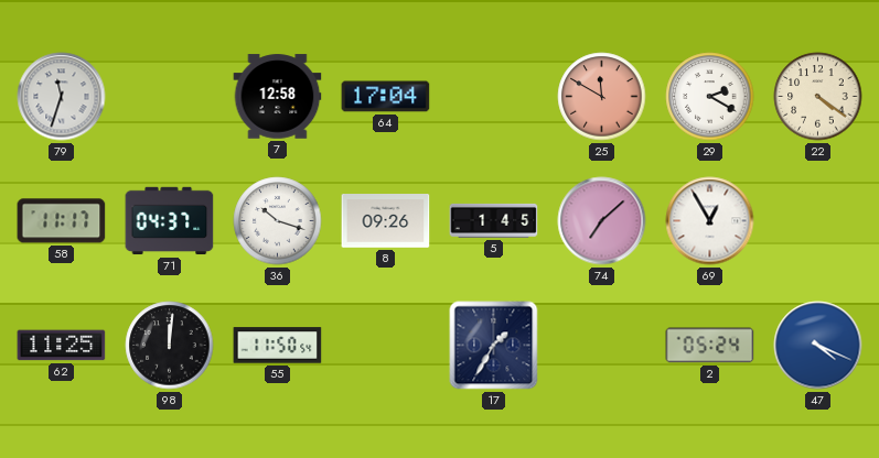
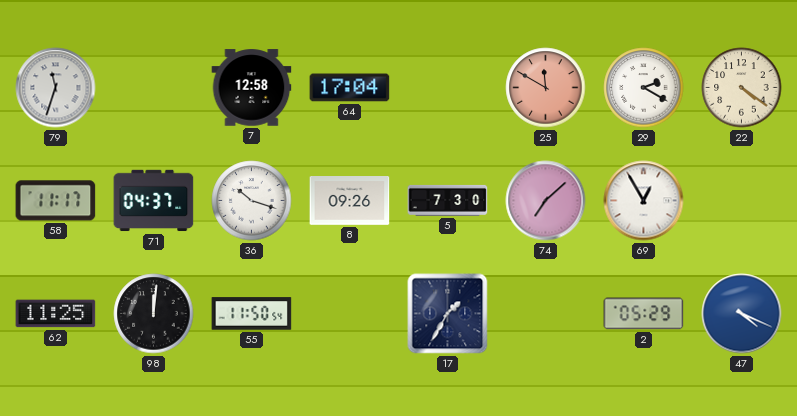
5: 1:45 -> 7:30 (448, 200)
2: 05:24 -> 05:29 (644, 314)
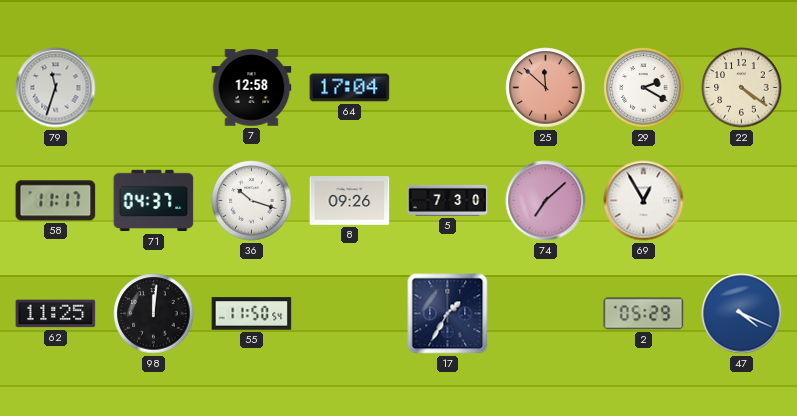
25: 11:50 -> 11:52 (546, 88)
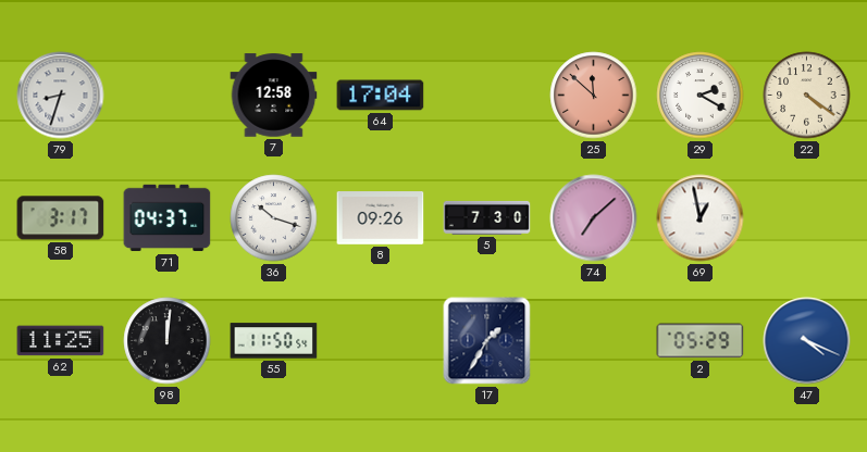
79: 11:33 -> 8:33 (61, 96)
58: 11:17 -> 3:17 (61, 218)
69: 12:55 -> 12:58 (701, 218)
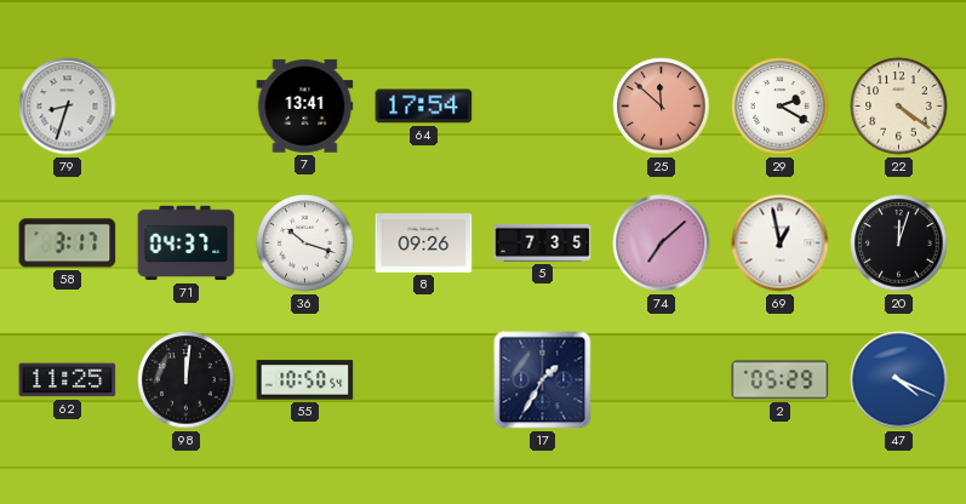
7: 12:58 -> 13:41 (305, 107)
64: 17:04 -> 17:54 (424, 107)
5: 7:30 -> 7:35 (543, 242)
20: none -> 12:03 (899, 244)
55: 11:50 -> 10:50 (305, 380)
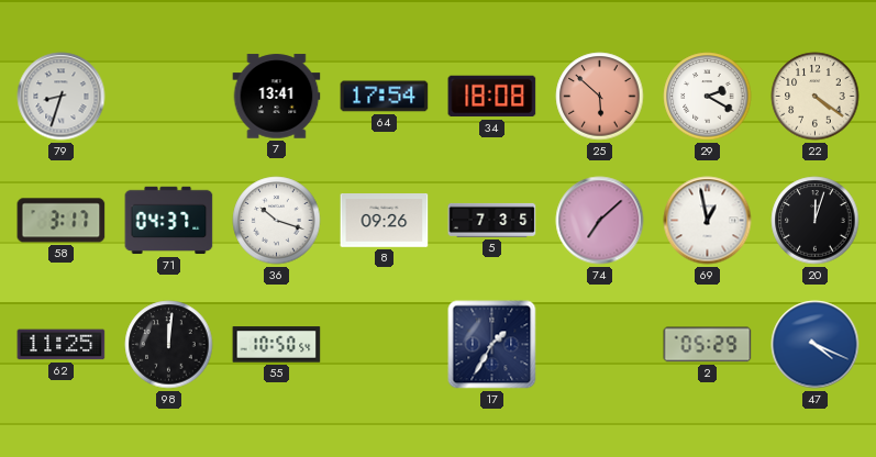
34: none -> 18:08 (492, 97)
25: 11:52 -> 5:52 (600, 97)
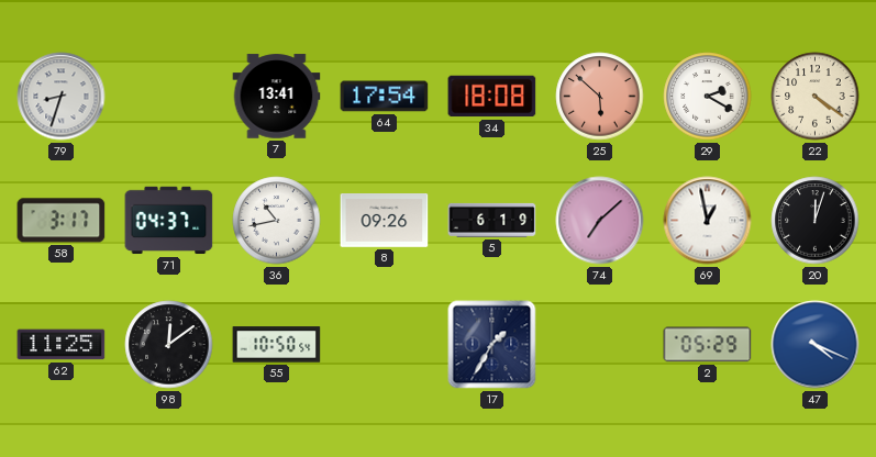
36: 10:18 -> 10:43 (277, 221)
5: 7:35 -> 6:19 (492, 220)
98: 12:01 -> 12:09 (169, 345)
